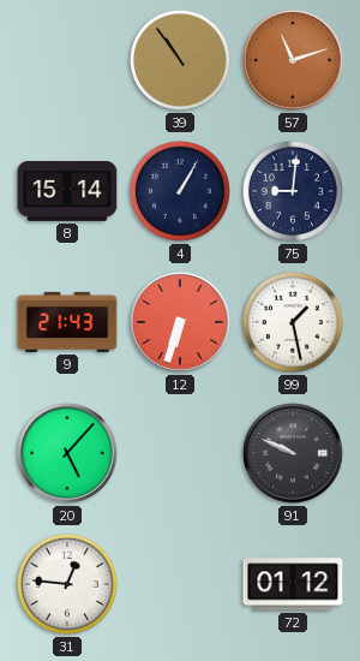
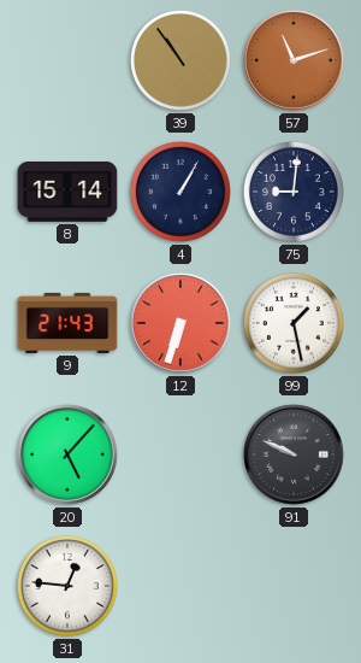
72: 01:12 -> none (293, 584)
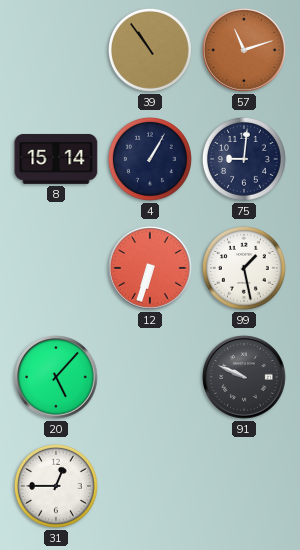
9: 21:43 -> none (67, 323)
31: 12:46 -> 12:45 (56, 486)
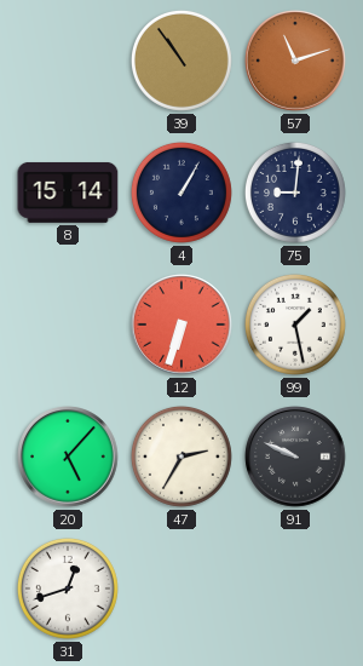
47: none -> 2:35 (181, 457)
31: 12:45 -> 12:42 (68, 589)
